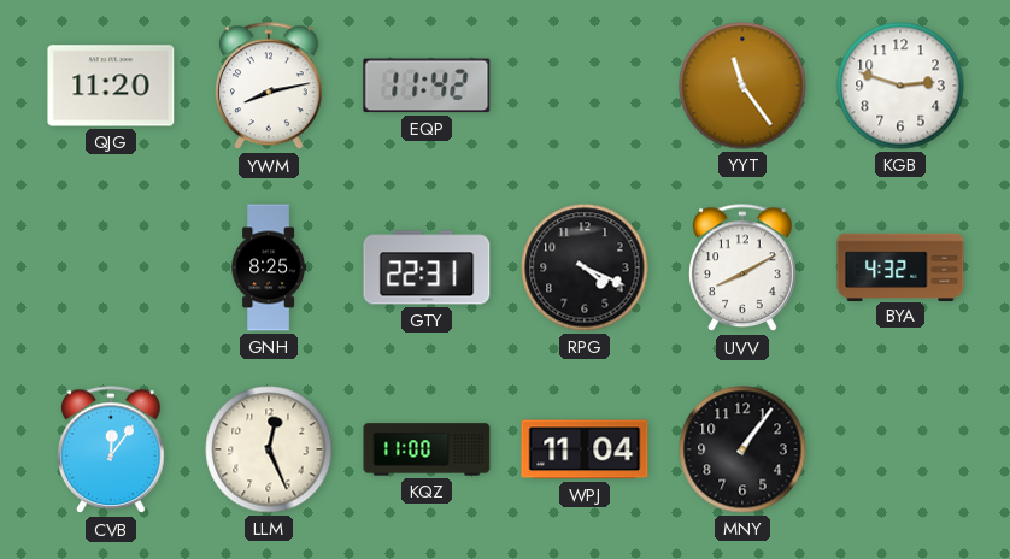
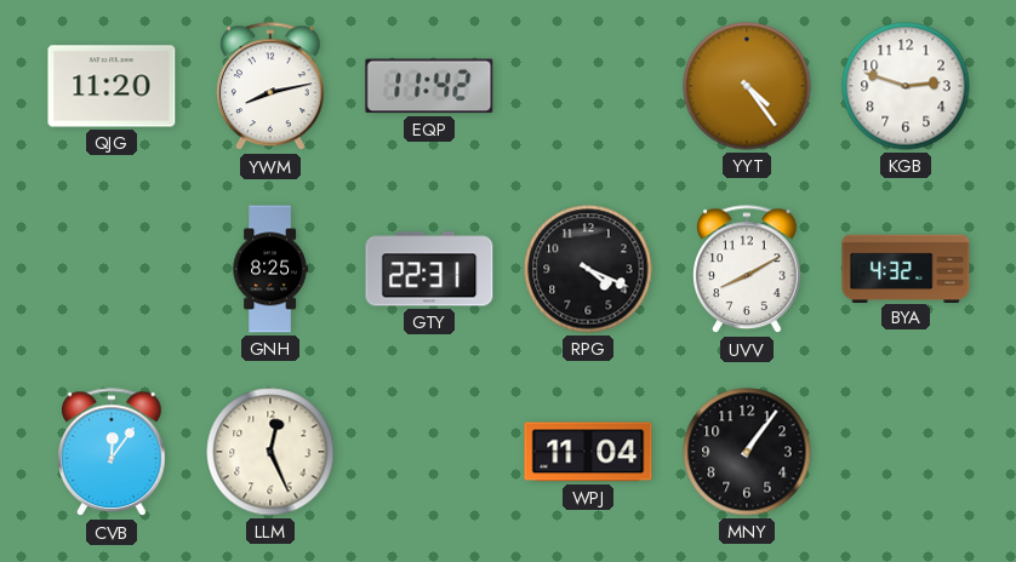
YYT: 11:24 -> 4:24 (747, 86)
KQZ: 11:00 -> none (427, 449)
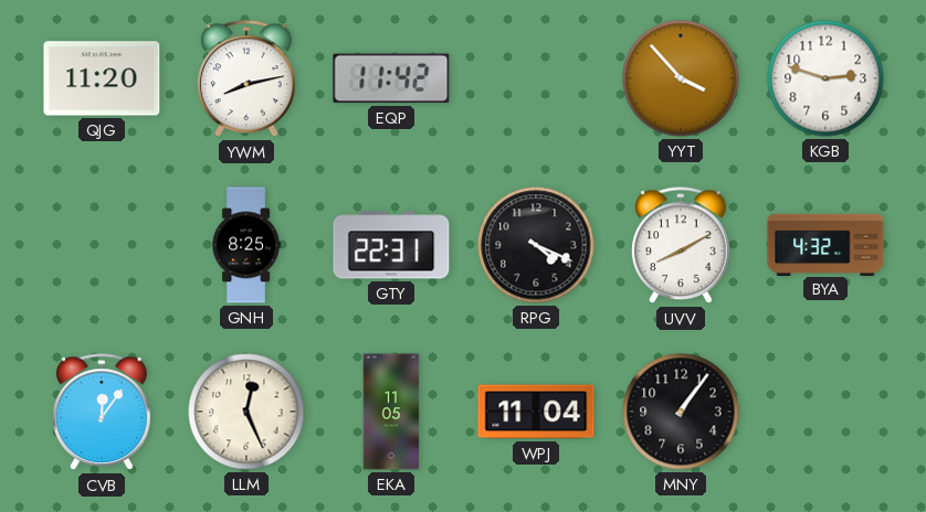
YYT: 4:24 -> 3:53 (681, 78)
EKA: none -> 11:05 (391, 412)
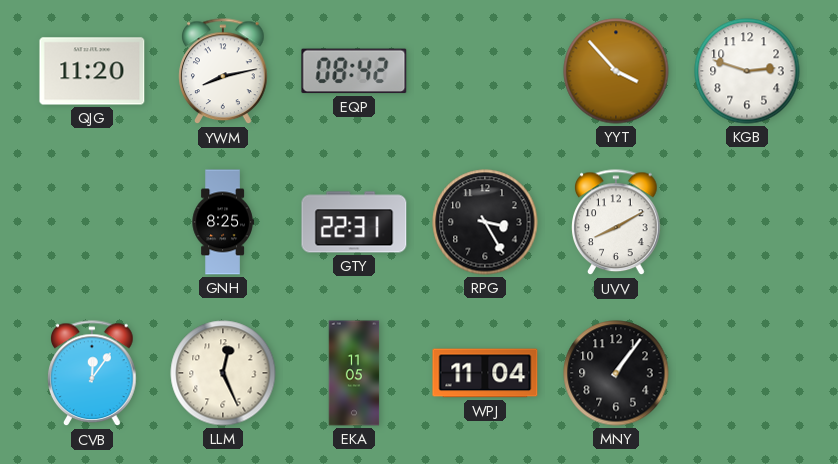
EQP: 11:42 -> 08:42 (354, 71)
RPG: 4:19 -> 3:25 (485, 222)
BYA: 4:32 -> none (825, 244)
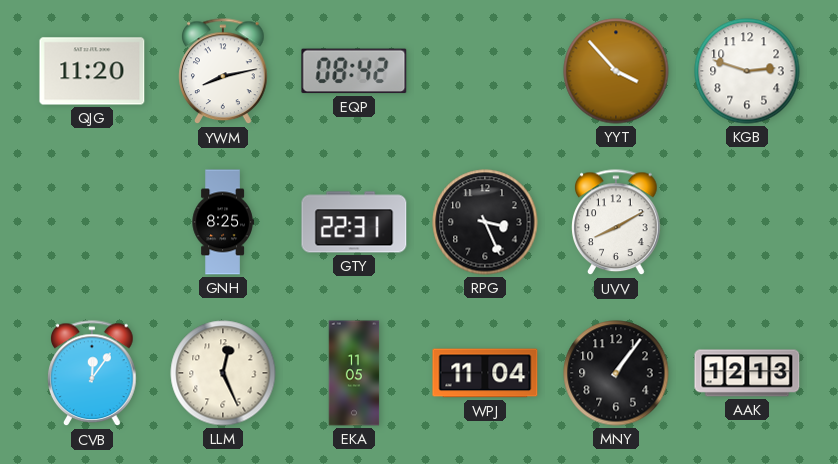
RPG: 3:25 -> 3:26 (485, 222)
AAK: none -> 12:13 (747, 373)
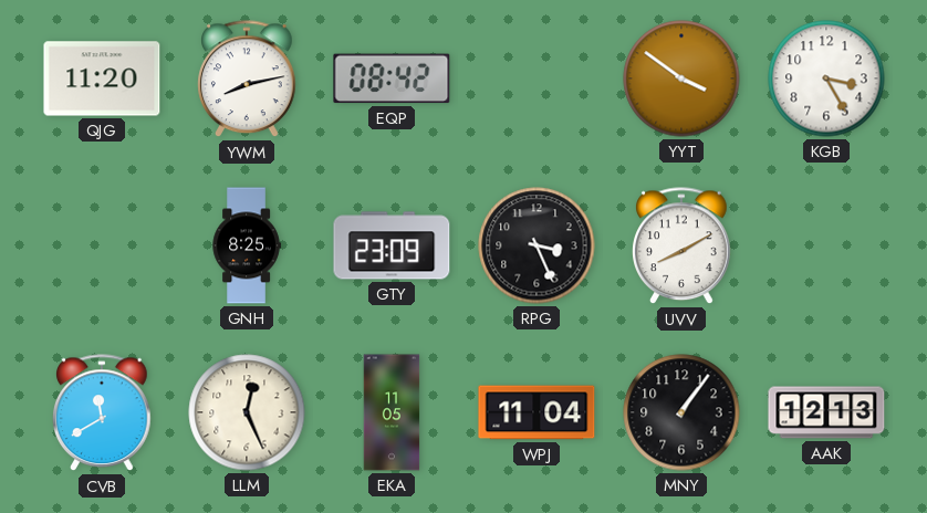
YYT: 3:53 -> 3:51 (681, 78)
KGB: 2:48 -> 3:25 (826, 78)
GTY: 22:31 -> 23:09 (392, 245)
CVB: 12:06 -> 11:40 (102, 413)
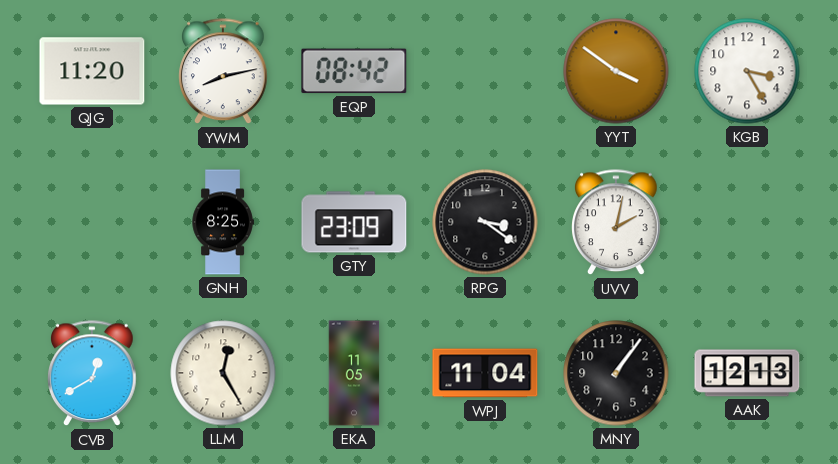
RPG: 3:26 -> 3:21 (485, 222)
UVV: 8:10 -> 2:02 (616, 223)
CVB: 11:40 -> 12:40 (92, 374)
LLM: 12:26 -> 12:25 (223, 373)
